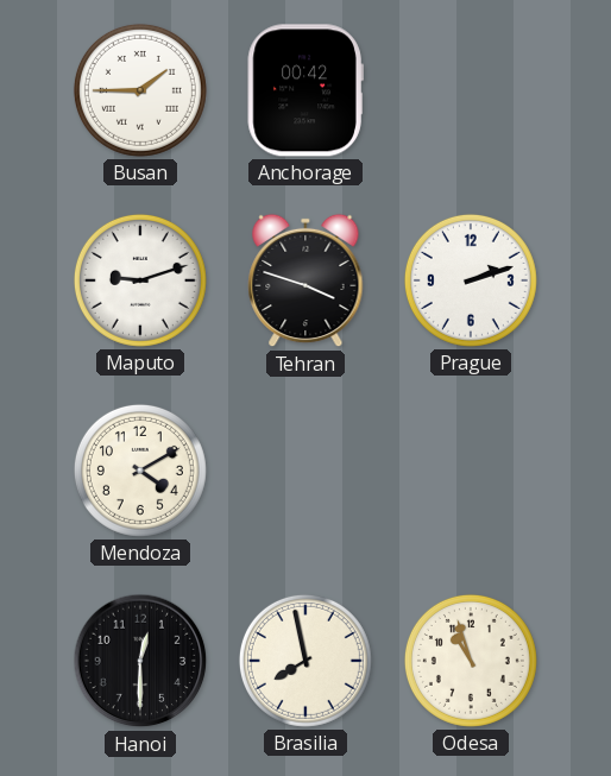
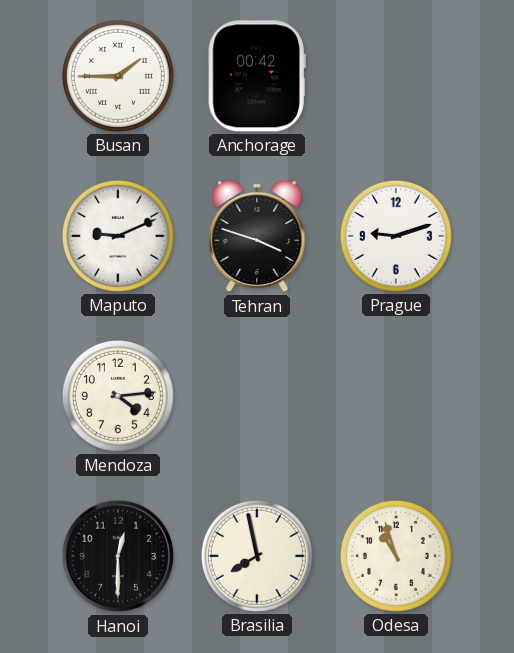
Maputo: 9:12 -> 9:11 (118, 236)
Prague: 2:12 -> 9:12 (396, 236)
Mendoza: 4:10 -> 4:14 (118, 396)
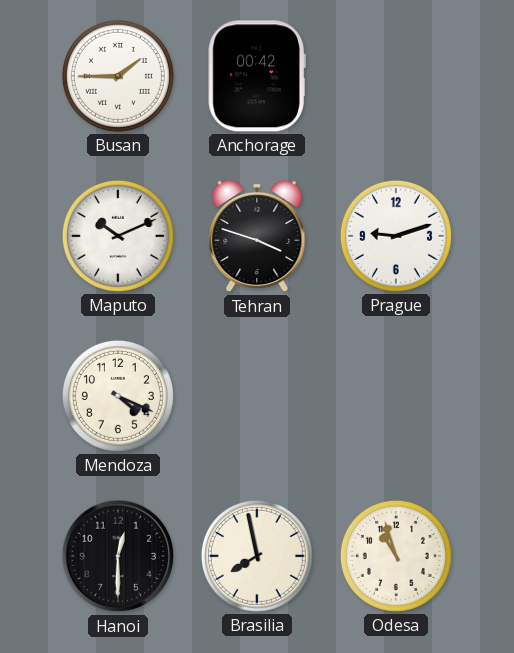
Maputo: 9:11 -> 10:11 (118, 236)
Mendoza: 4:14 -> 4:19 (118, 396)
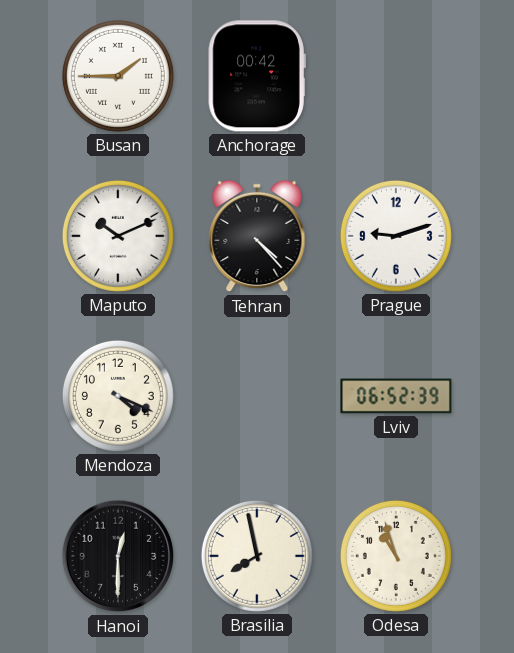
Tehran: 3:48 -> 4:23 (257, 236)
Lviv: none -> 06:52 (396, 396)
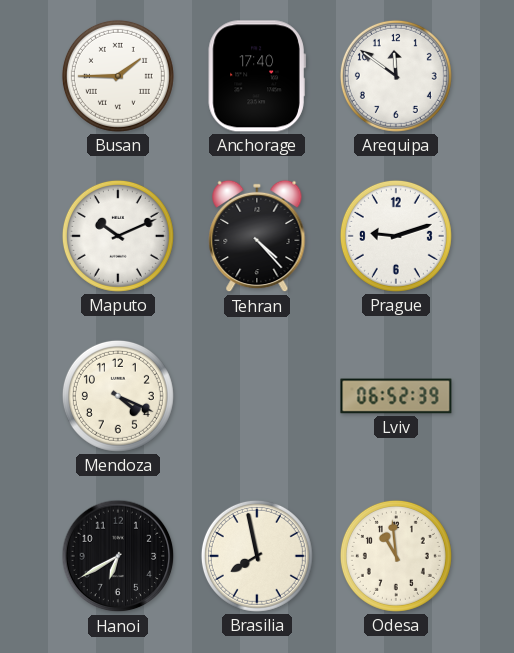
Anchorage: 00:42 -> 17:40 (257, 76)
Arequipa: none -> 11:51 (396, 76)
Hanoi: 12:30 -> 6:40 (118, 556)
Odesa: 10:57 -> 10:59 (396, 556)
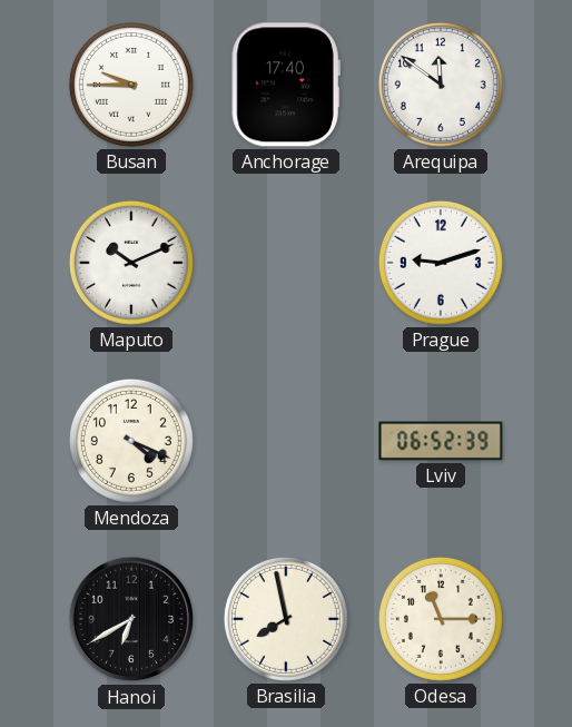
Busan: 1:45 -> 9:45 (131, 85)
Tehran: 4:23 -> none (257, 236)
Odesa: 10:59 -> 11:15 (441, 619)
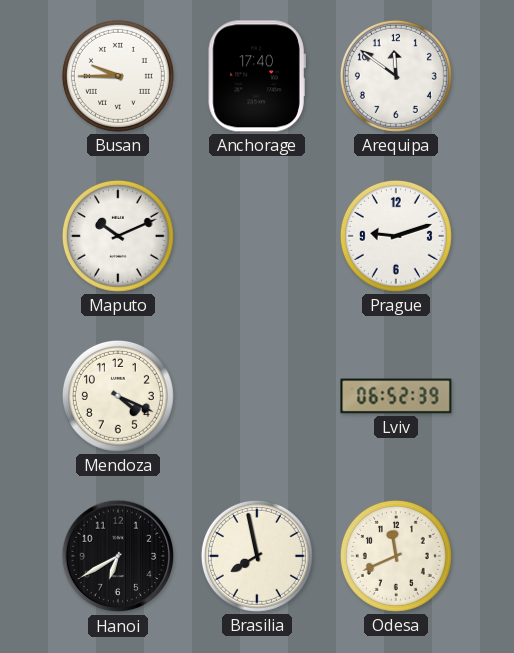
Odesa: 11:15 -> 11:41 (396, 556)
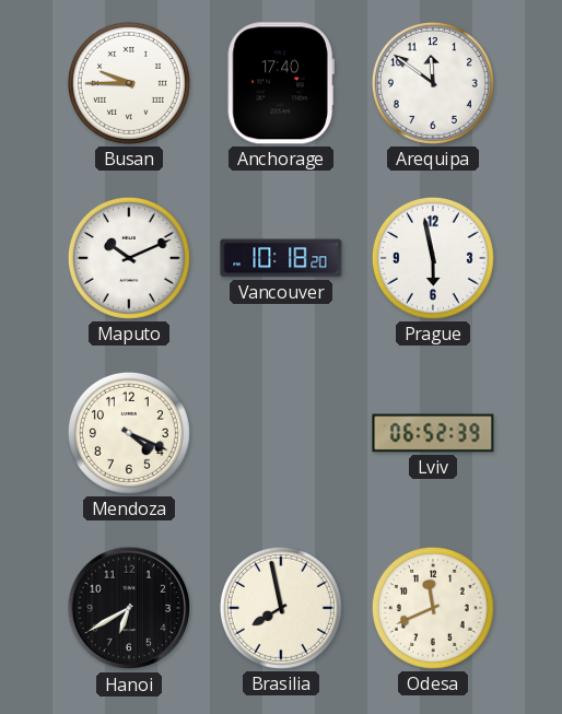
Vancouver: none -> 10:18 (281, 258)
Prague: 9:12 -> 5:58 (433, 258)
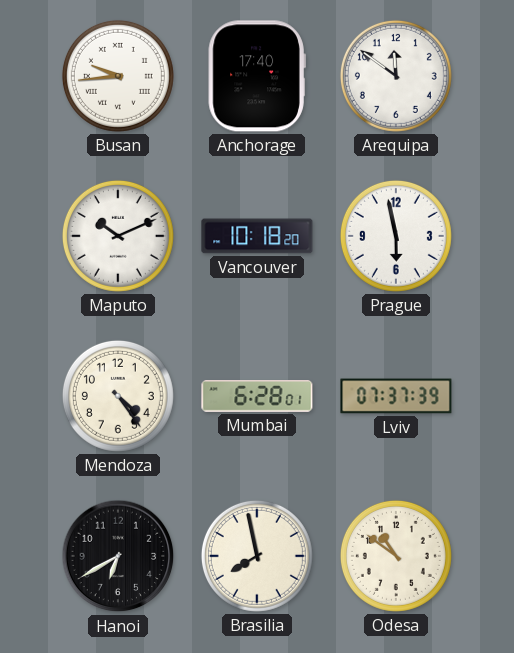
Busan: 9:45 -> 9:44 (118, 76)
Mendoza: 4:19 -> 4:24 (118, 396)
Mumbai: none -> 6:28 (257, 396)
Lviv: 06:52 -> 07:37 (396, 396)
Odesa: 11:41 -> 10:51 (396, 556)
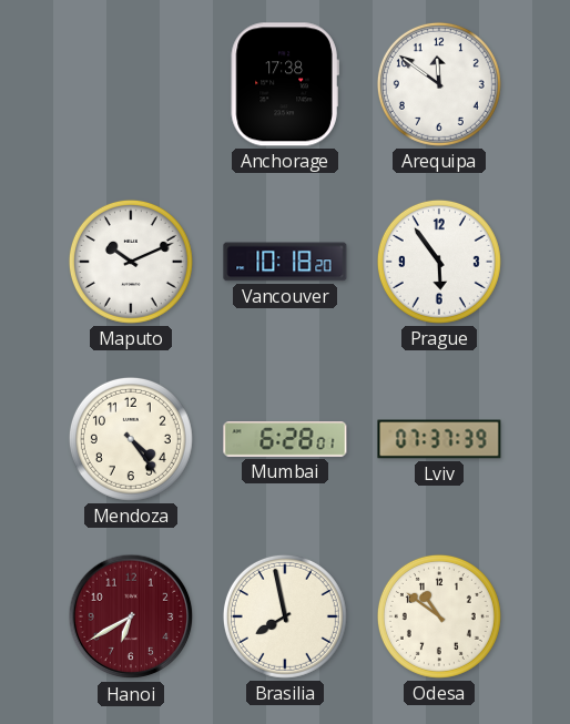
Busan: 9:44 -> none (118, 76)
Anchorage: 17:40 -> 17:38 (285, 84)
Prague: 5:58 -> 5:54 (439, 262)
Hanoi dial: black -> burgundy (131, 616)
